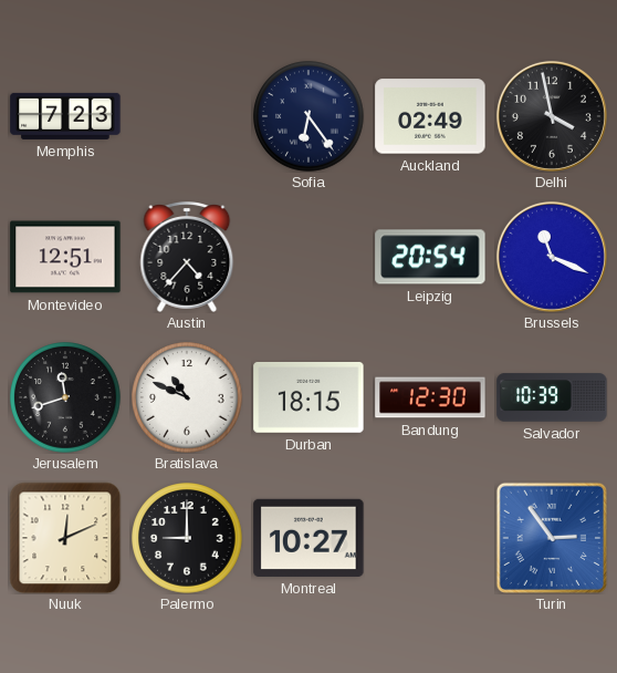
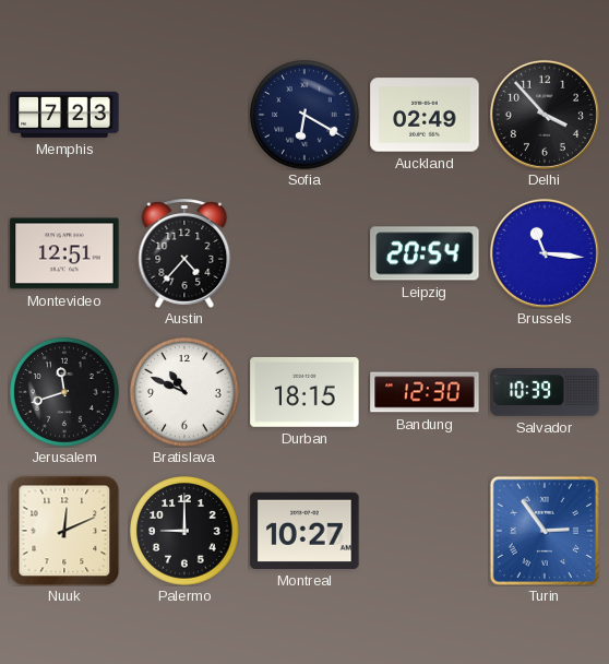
Sofia: 6:24 -> 6:20 (304, 115)
Delhi: 3:58 -> 3:53 (545, 115)
Brussels: 11:19 -> 11:16 (545, 253)
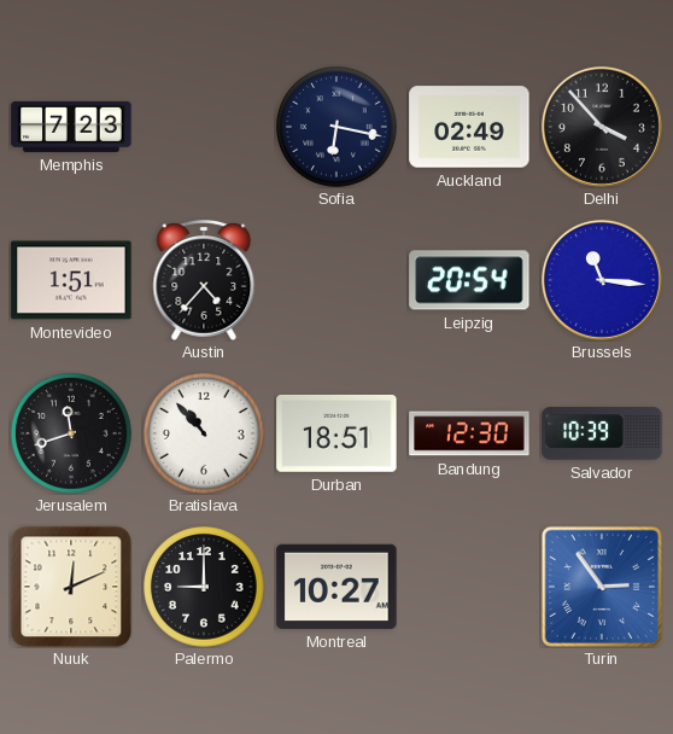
Sofia: 6:20 -> 6:17 (336, 127)
Montevideo: 12:51 -> 1:51 (71, 280)
Bratislava: 10:49 -> 10:53 (204, 433)
Durban: 18:15 -> 18:51 (336, 433)
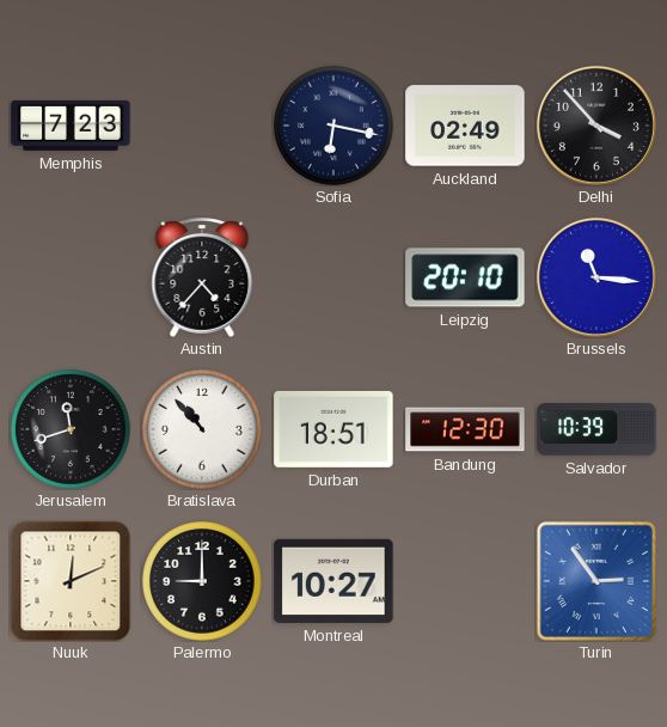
Montevideo: 1:51 -> none (71, 280)
Leipzig: 20:54 -> 20:10 (465, 277)
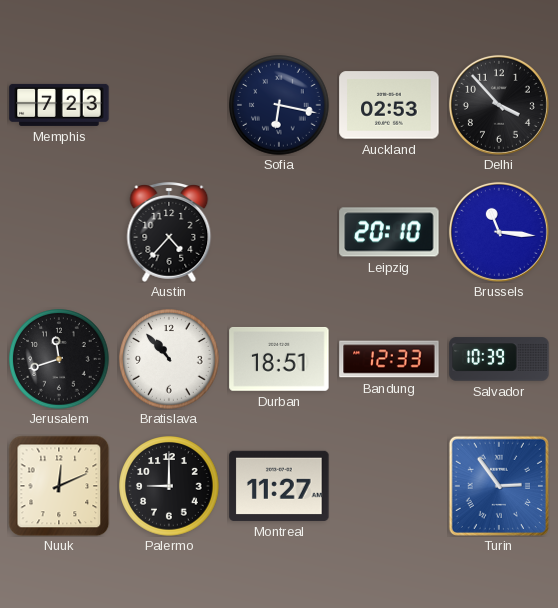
Auckland: 02:49 -> 02:53 (389, 105)
Bandung: 12:30 -> 12:33 (389, 359)
Montreal: 10:27 -> 11:27 (279, 486)
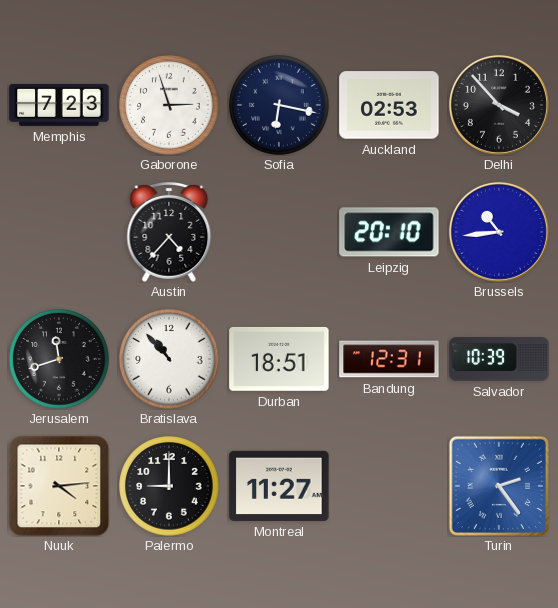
Gaborone: none -> 2:57 (169, 105)
Brussels: 11:16 -> 10:44 (499, 232)
Bandung: 12:33 -> 12:31 (389, 359)
Nuuk: 12:11 -> 4:14 (59, 486)
Turin: 2:54 -> 2:24 (499, 486)
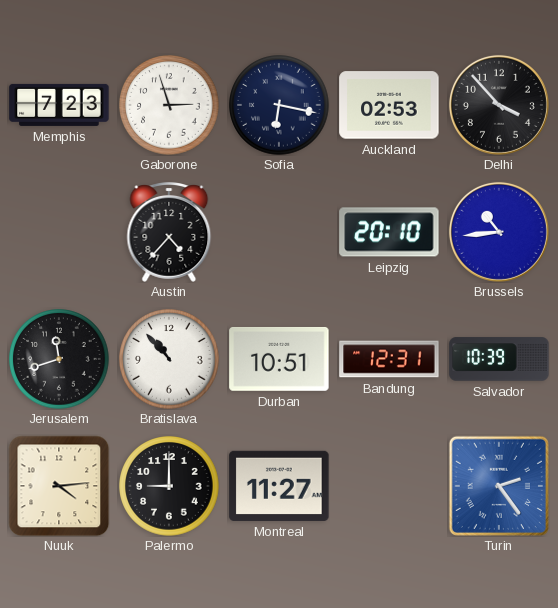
Durban: 18:51 -> 10:51 (279, 359)
